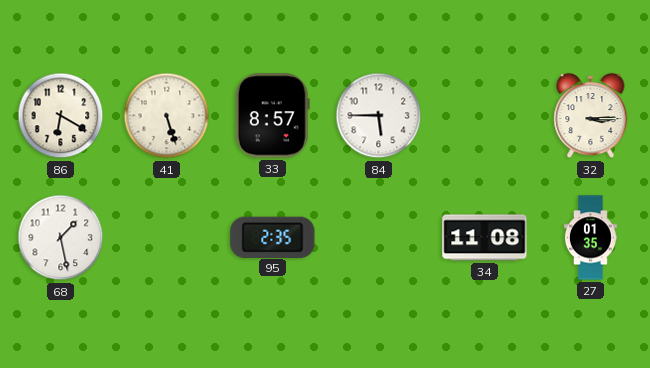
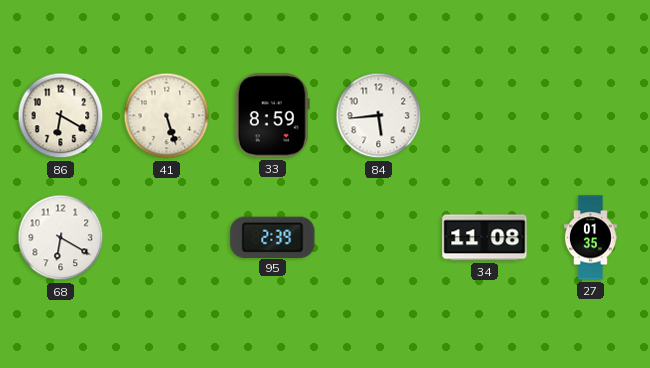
33: 8:57 -> 8:59 (272, 116)
84: 5:45 -> 5:44 (379, 116)
32: 3:15 -> none (591, 116)
68: 1:28 -> 6:20 (61, 238)
95: 2:35 -> 2:39 (273, 237)
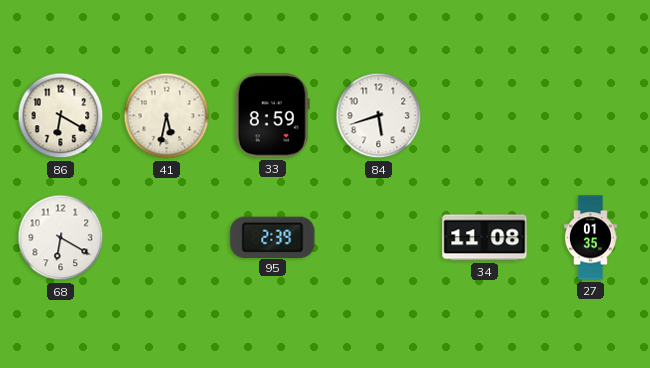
41: 5:27 -> 5:32 (167, 116)
84: 5:44 -> 5:42 (379, 116)
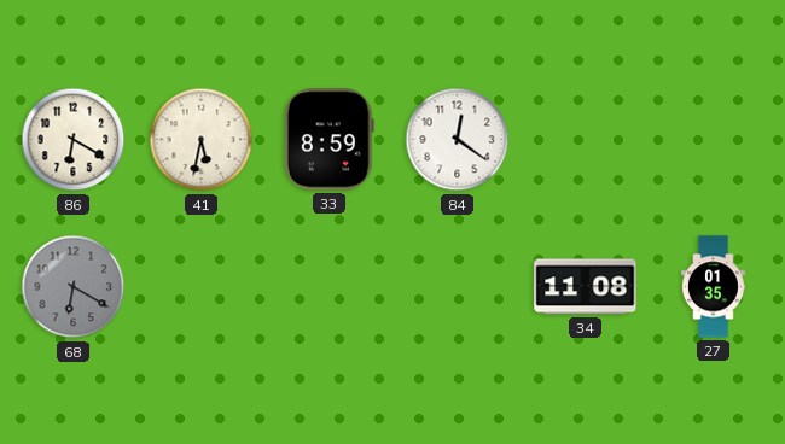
84: 5:42 -> 12:21 (458, 140)
68 dial: white -> grey (74, 287)
95: 2:39 -> none (273, 237)
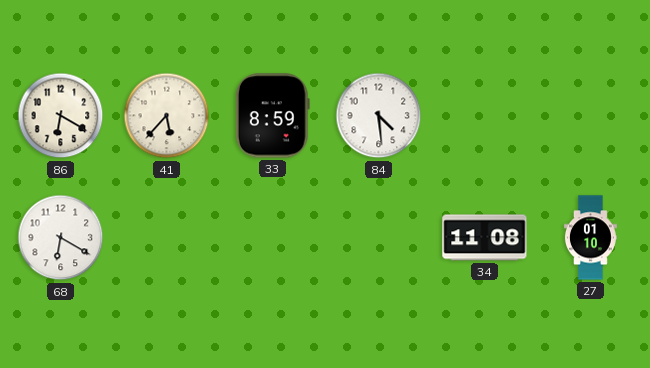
41: 5:32 -> 5:37 (167, 116)
84: 12:21 -> 4:29 (379, 116)
68 dial: grey -> white (61, 238)
27: 01:35 -> 01:10 (590, 238)
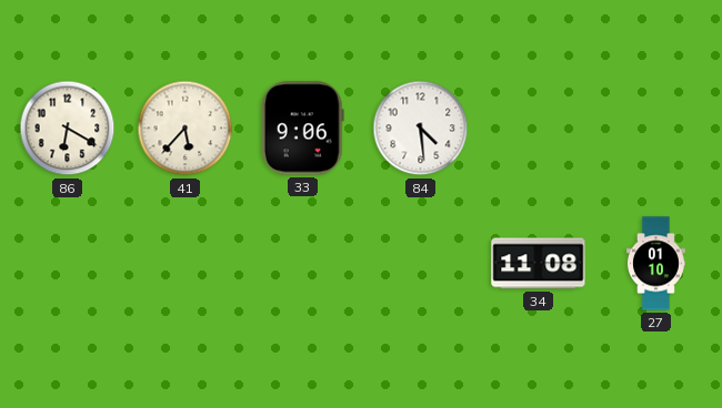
33: 8:59 -> 9:06 (302, 129)
68: 6:20 -> none (61, 238)
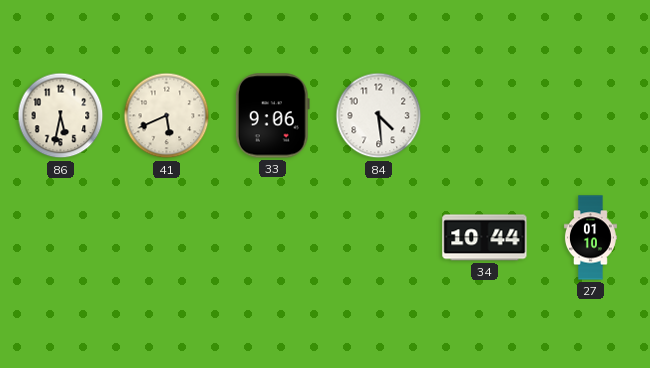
86: 6:20 -> 5:32 (61, 116)
41: 5:37 -> 5:41 (167, 116)
34: 11:08 -> 10:44 (485, 238)
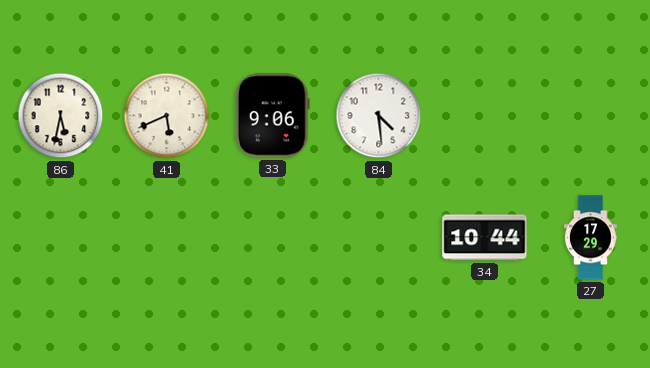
27: 01:10 -> 17:29 (590, 238)
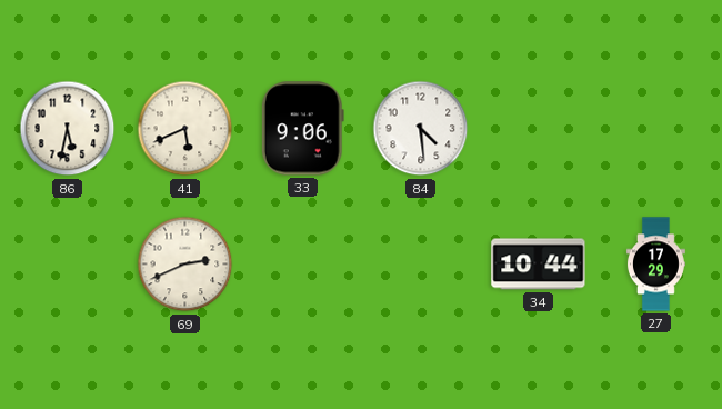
69: none -> 2:41 (185, 265)
